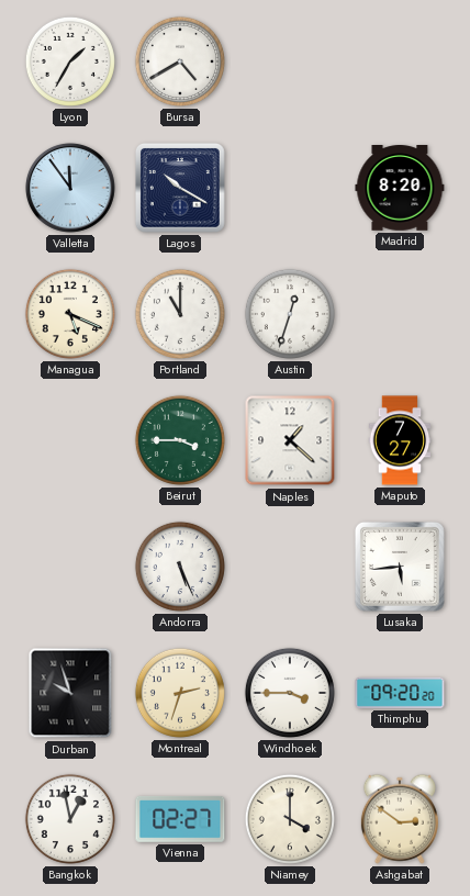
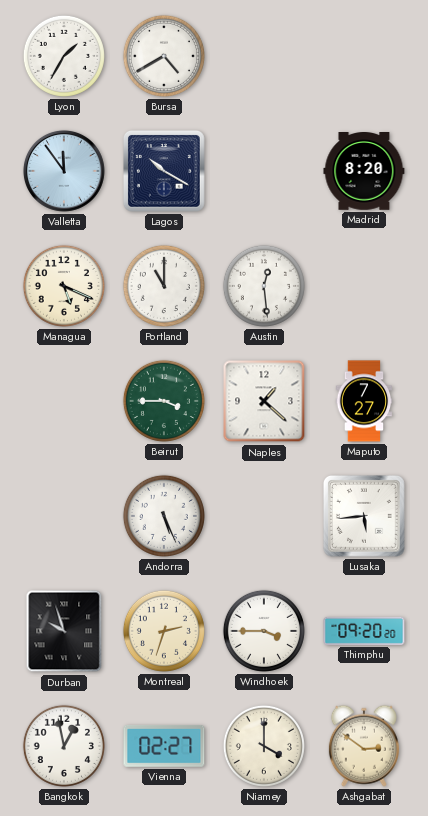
Austin: 12:33 -> 12:29 (264, 286)
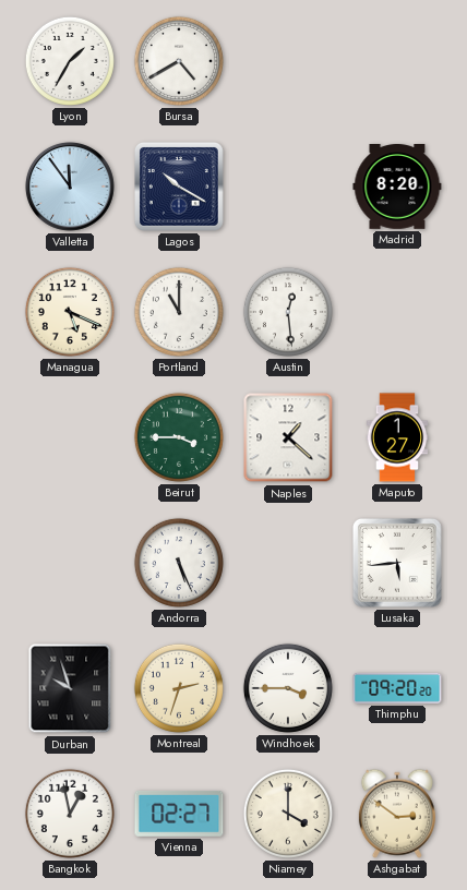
Maputo: 7:27 -> 1:27 (397, 437)
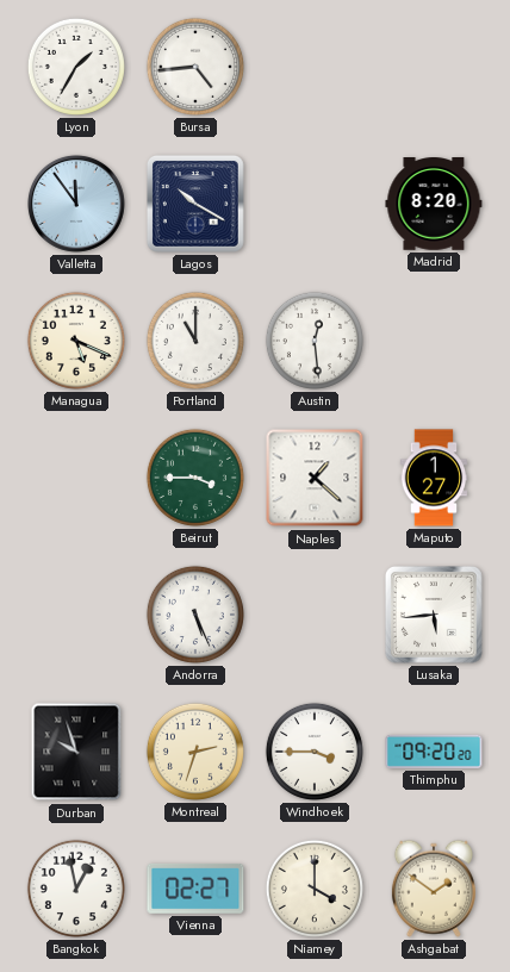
Bursa: 4:40 -> 4:44 (195, 67)
Ashgabat: 2:51 -> 1:51 (434, 889)
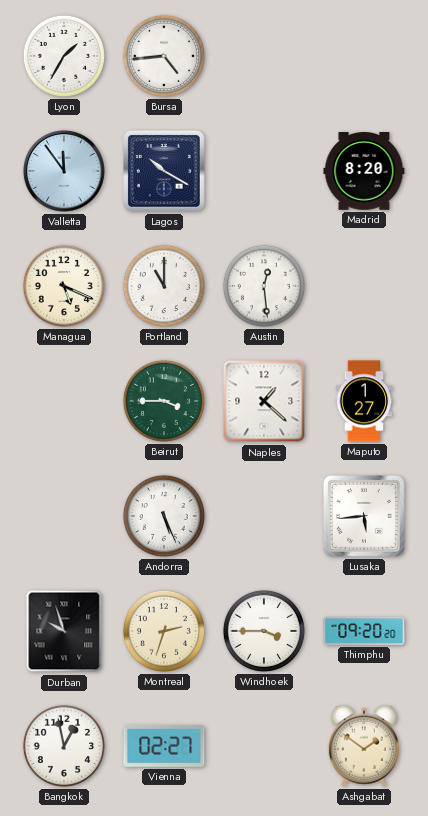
Niamey: 4:00 -> none (315, 889)
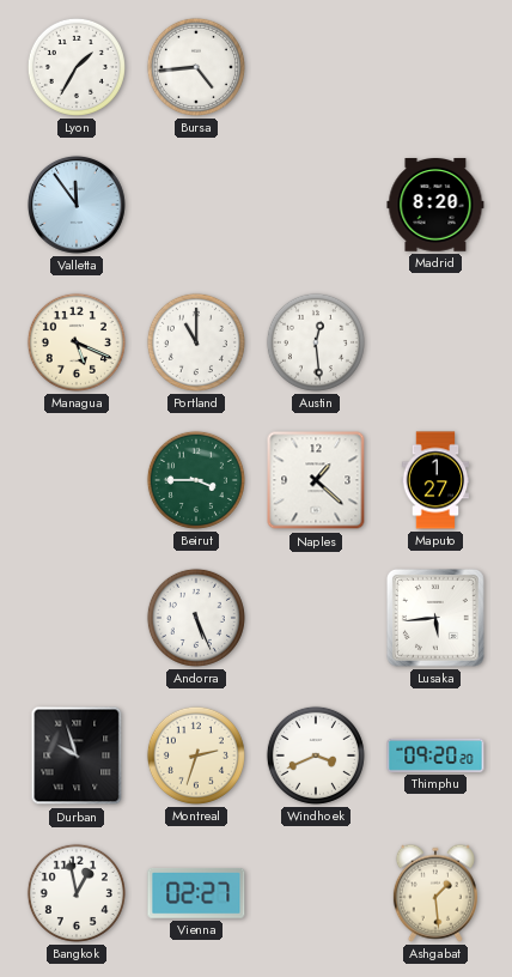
Lagos: 10:20 -> none (165, 172)
Windhoek: 3:45 -> 3:41 (316, 755)
Ashgabat: 1:51 -> 1:29 (435, 893)
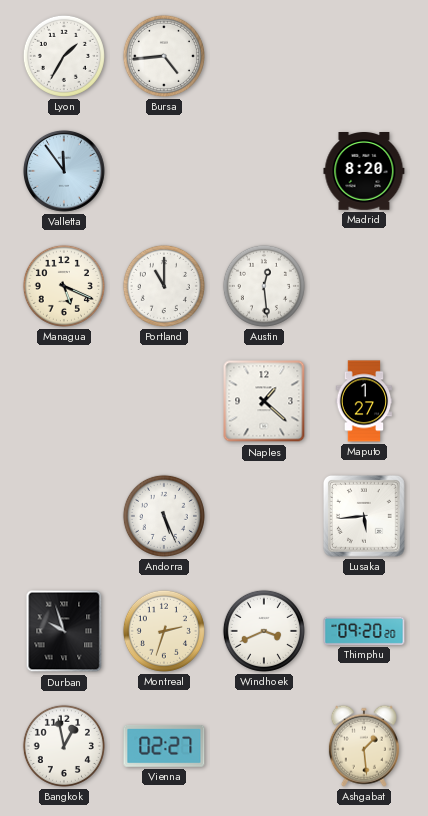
Beirut: 3:45 -> none (196, 480)
